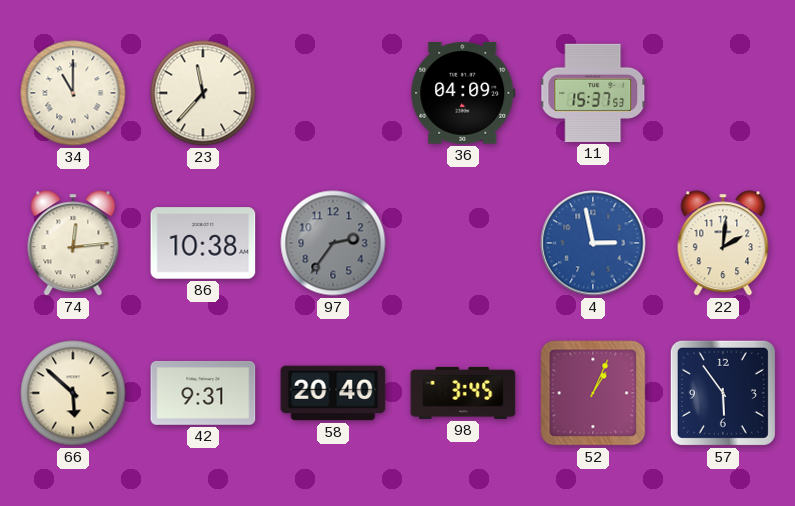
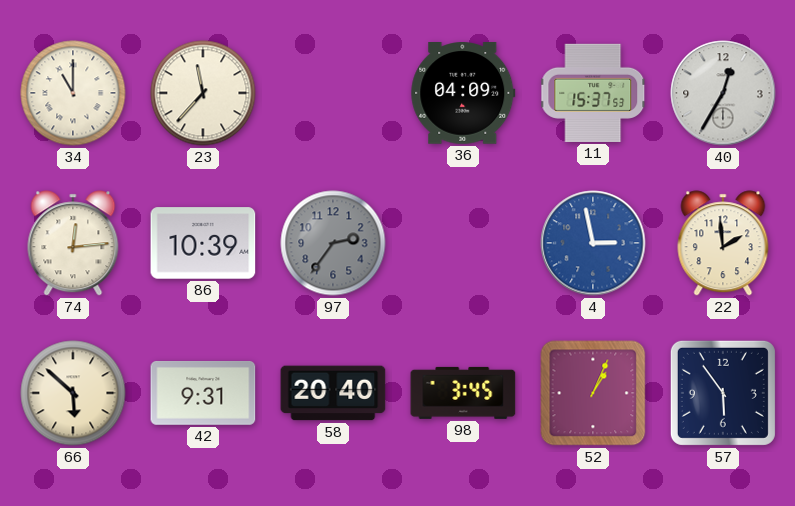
40: none -> 12:35 (723, 93)
86: 10:38 -> 10:39 (203, 243)
22: 2:01 -> 1:59 (723, 243)
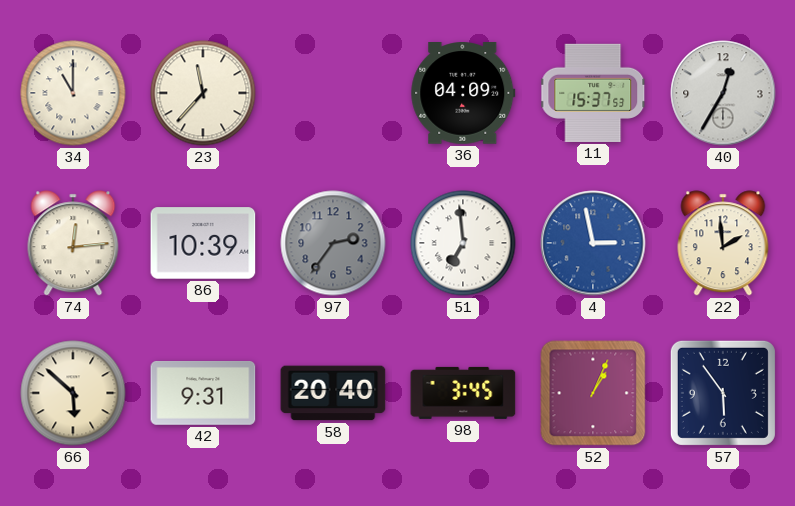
51: none -> 6:59 (463, 243)
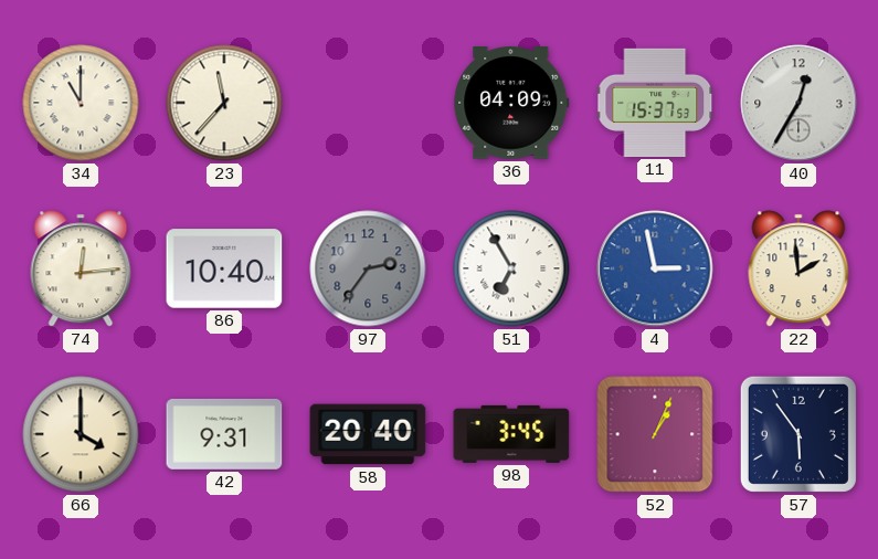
86: 10:39 -> 10:40 (224, 268)
51: 6:59 -> 6:55 (511, 268)
66: 5:52 -> 4:00 (81, 434)
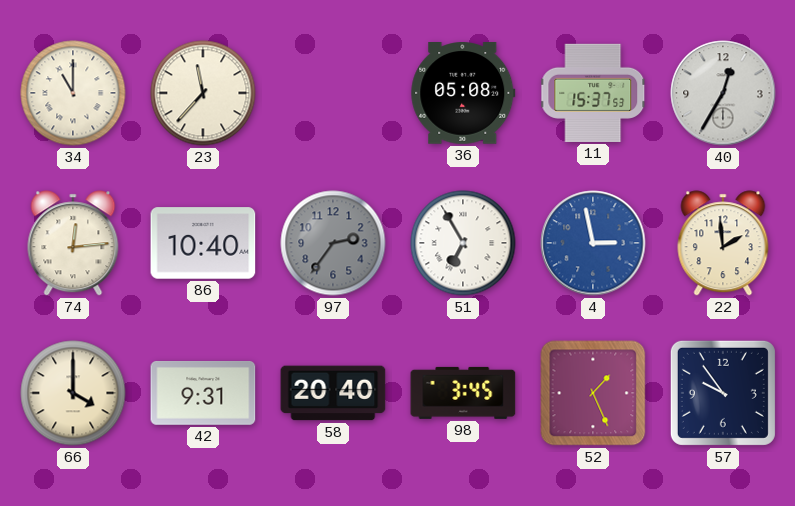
36: 04:09 -> 05:08 (463, 94)
52: 1:04 -> 1:26 (593, 393)
57: 5:54 -> 9:54 (723, 393)
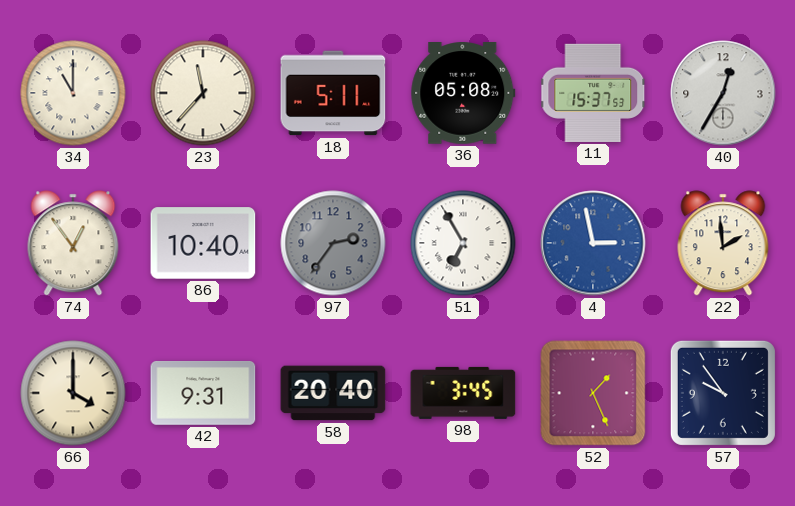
18: none -> 5:11 (333, 93)
74: 12:14 -> 12:54 (73, 243)
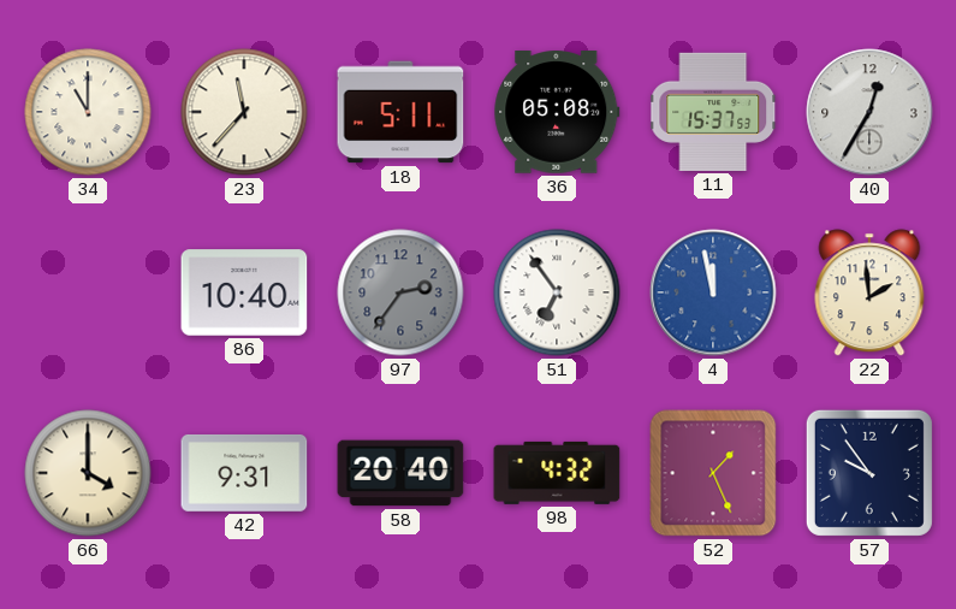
74: 12:54 -> none (73, 243)
51: 6:55 -> 6:54 (557, 292)
4: 2:58 -> 11:58 (713, 292)
98: 3:45 -> 4:32 (557, 473)
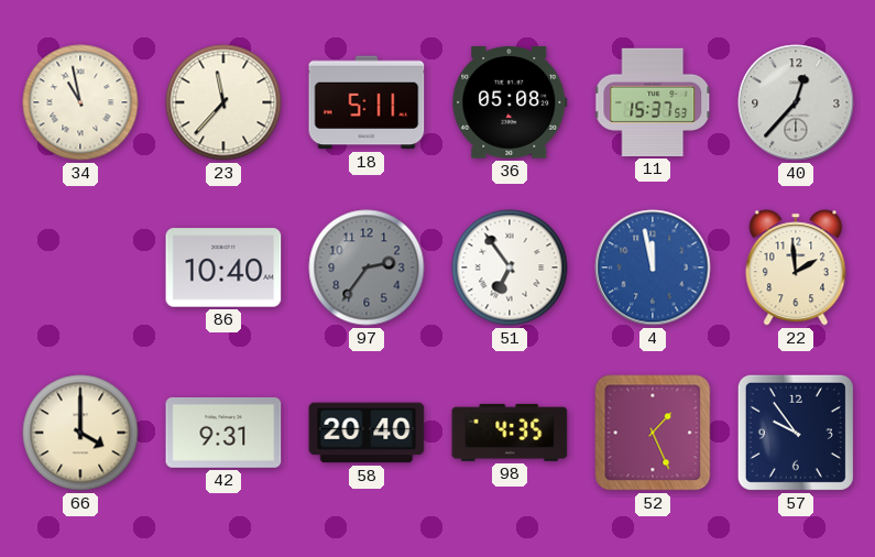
34: 11:00 -> 10:58 (80, 102)
40: 12:35 -> 12:37 (796, 102)
98: 4:32 -> 4:35 (510, 433)
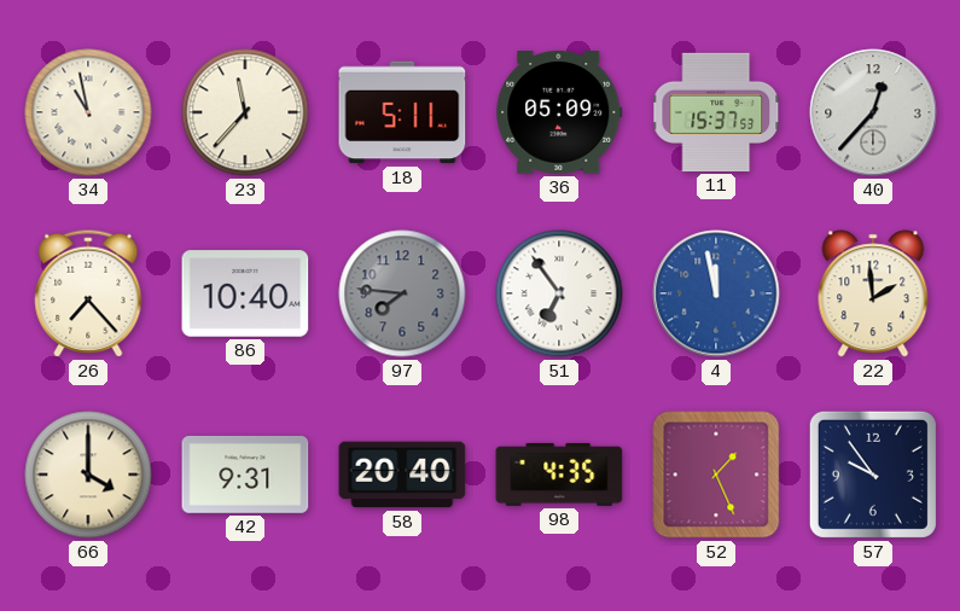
36: 05:08 -> 05:09 (559, 114)
26: none -> 7:23 (88, 293)
97: 2:36 -> 7:46 (402, 293)
